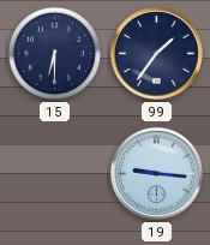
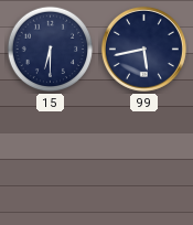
99: 1:36 -> 5:43 (143, 49)
19: 9:16 -> none (156, 173)
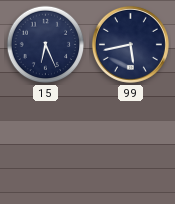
15: 6:30 -> 6:26 (46, 45)
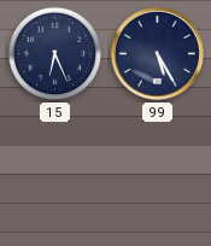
99: 5:43 -> 5:25 (157, 53)
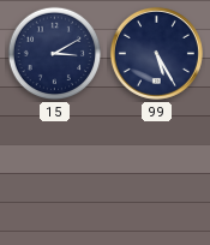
15: 6:26 -> 3:10 (55, 54)
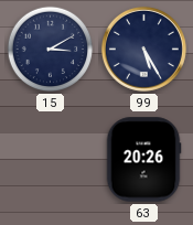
63: none -> 20:26 (143, 160)
